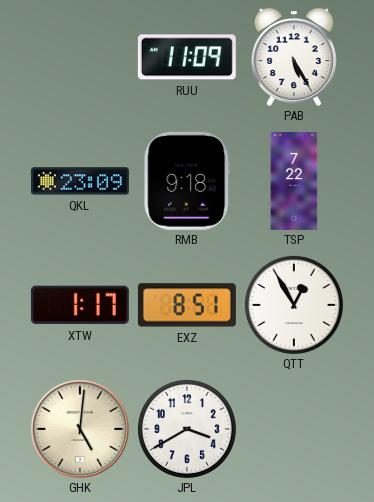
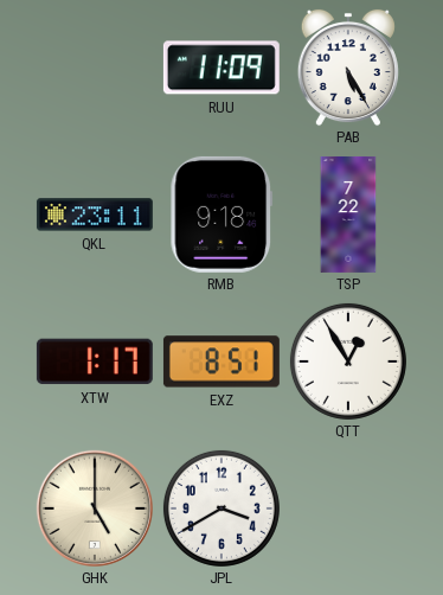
QKL: 23:09 -> 23:11 (95, 215)
GHK: 5:01 -> 5:00 (94, 507)
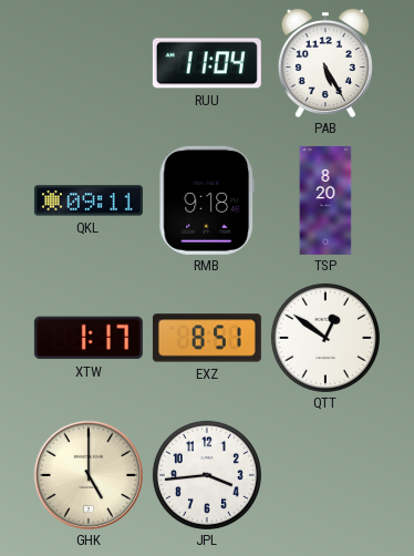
RUU: 11:09 -> 11:04 (207, 63)
QKL: 23:11 -> 09:11 (89, 200)
TSP: 7:22 -> 8:20 (325, 200)
QTT: 12:55 -> 12:51 (325, 338)
JPL: 3:40 -> 3:44 (207, 475)
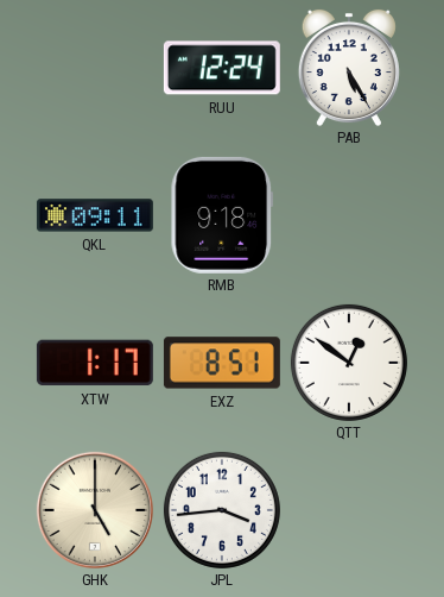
RUU: 11:04 -> 12:24 (222, 68)
TSP: 8:20 -> none (325, 200)
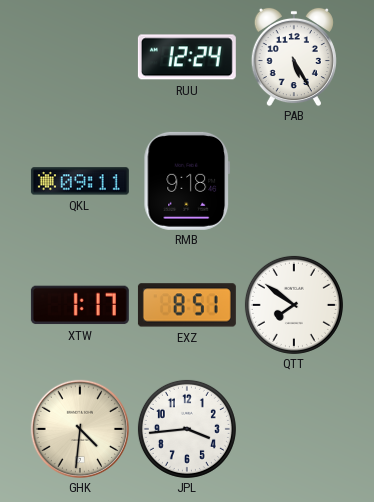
QTT: 12:51 -> 7:51 (294, 305)
GHK: 5:00 -> 4:31 (79, 428)
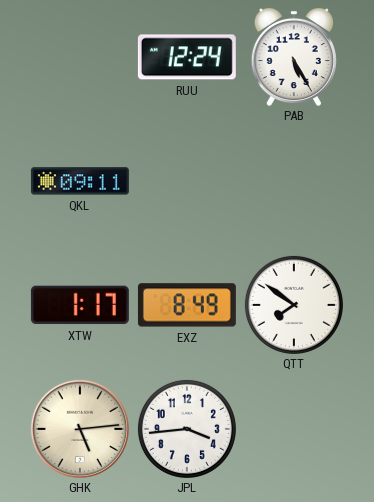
RMB: 9:18 -> none (187, 181)
EXZ: 8:51 -> 8:49 (187, 305)
GHK: 4:31 -> 5:14 (79, 428)
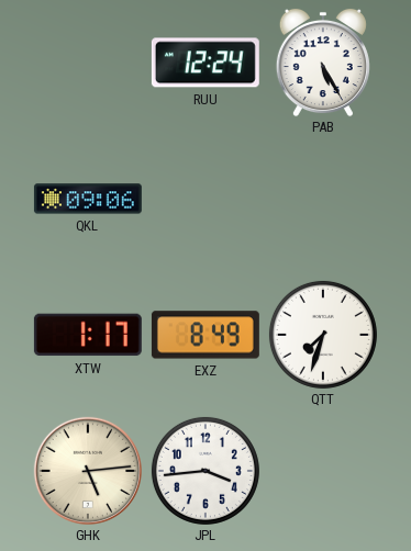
QKL: 09:11 -> 09:06 (88, 199)
QTT: 7:51 -> 7:33 (323, 335)
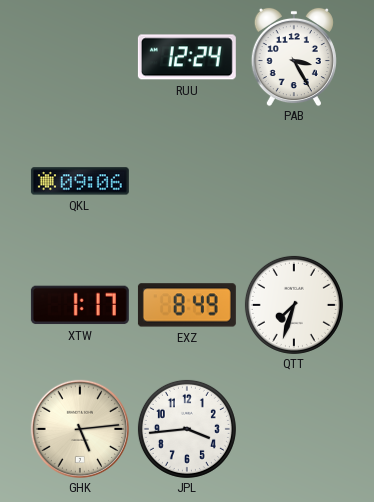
PAB: 5:25 -> 3:25 (294, 57)
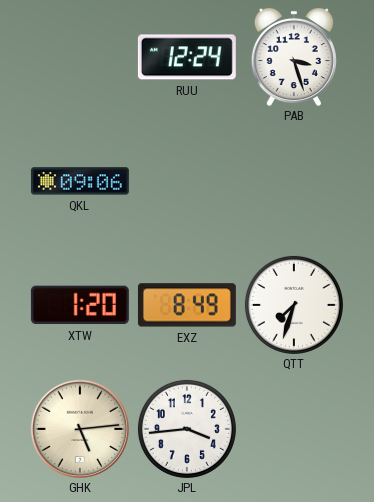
PAB: 3:25 -> 3:27 (294, 57)
XTW: 1:17 -> 1:20 (80, 305)
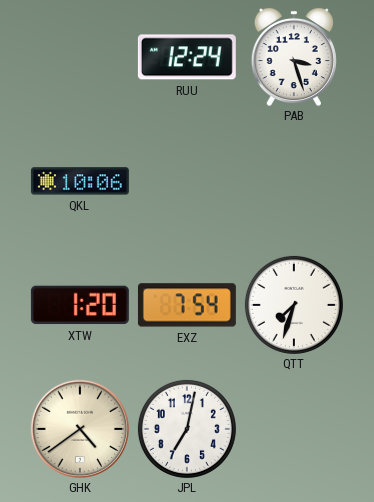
QKL: 09:06 -> 10:06 (80, 181)
EXZ: 8:49 -> 7:54 (187, 305)
GHK: 5:14 -> 4:39 (79, 428)
JPL: 3:44 -> 7:02 (187, 429)
